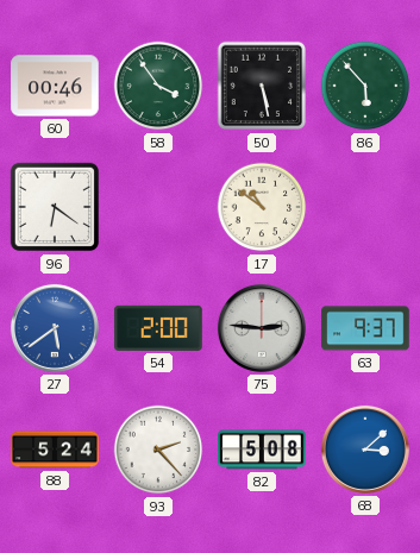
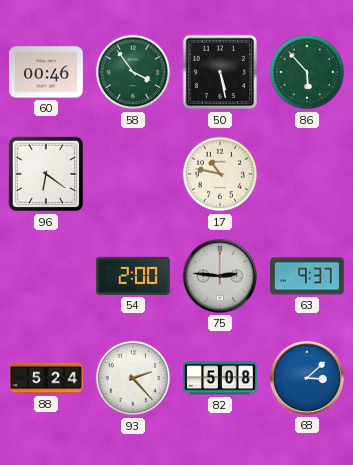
17: 10:51 -> 10:47 (220, 174)
27: 5:39 -> none (55, 328)
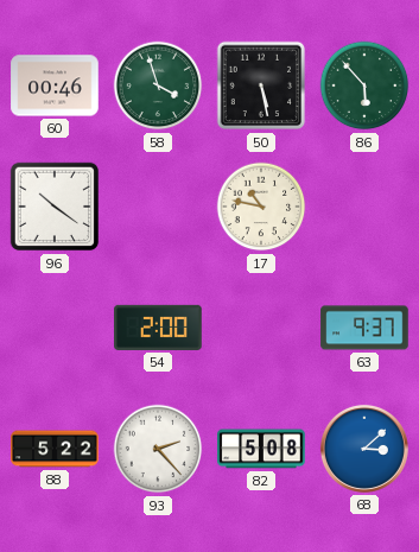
58: 3:54 -> 3:57 (158, 85)
96: 6:21 -> 10:21 (55, 207)
75: 2:46 -> none (220, 276)
88: 5:24 -> 5:22 (55, 449)
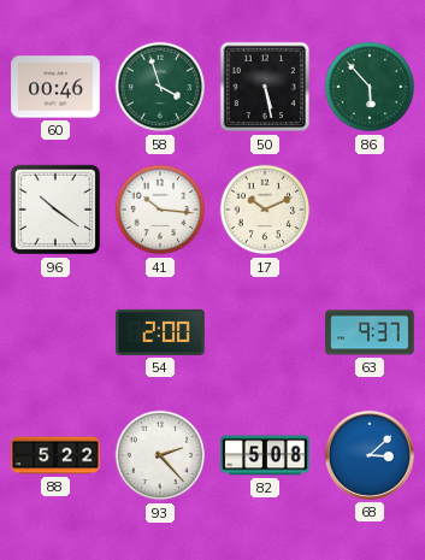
41: none -> 10:16 (160, 210)
17: 10:47 -> 10:11 (265, 210)
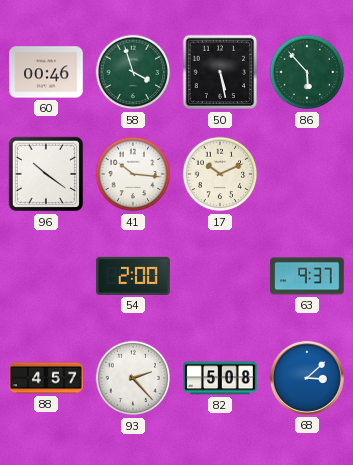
88: 5:22 -> 4:57 (46, 378)
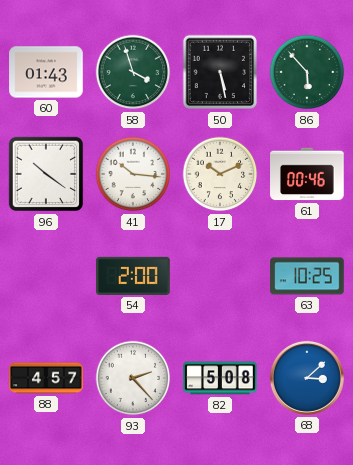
60: 00:46 -> 01:43 (46, 72)
61: none -> 00:46 (307, 174)
63: 9:37 -> 10:25 (307, 276)
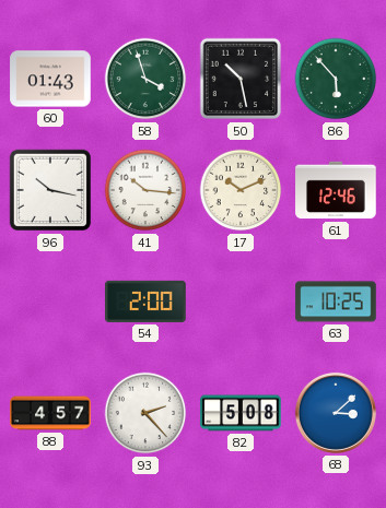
50: 5:28 -> 10:28 (241, 79)
96: 10:21 -> 10:17 (50, 190)
61: 00:46 -> 12:46 (336, 190)
